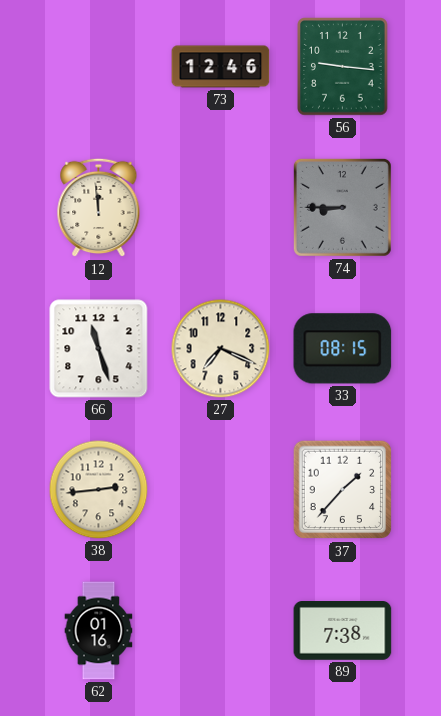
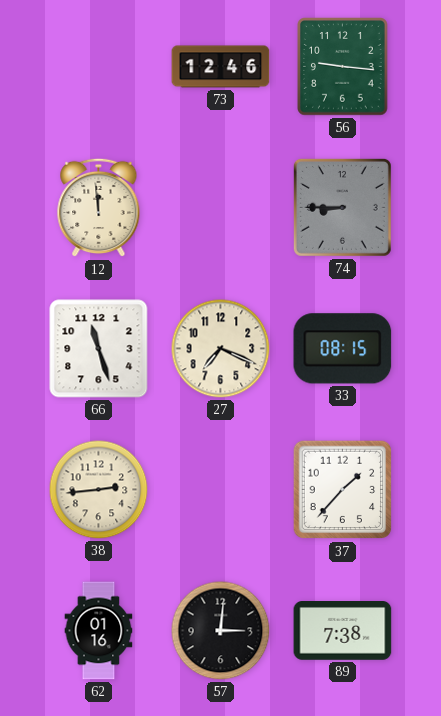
57: none -> 3:01 (221, 631)
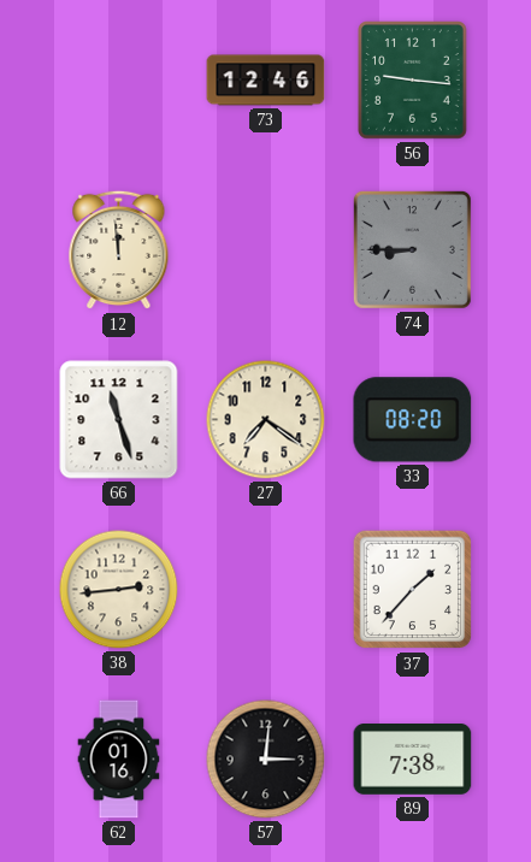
27: 7:19 -> 7:21 (266, 420)
33: 08:15 -> 08:20 (413, 420)
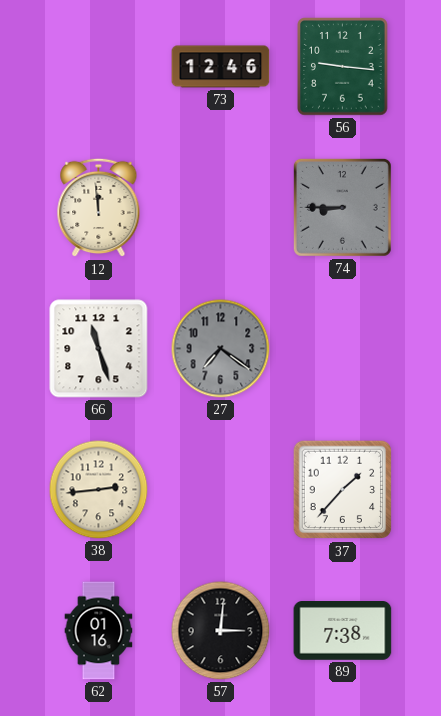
27 dial: cream -> grey (221, 349)
33: 08:20 -> none (413, 420)
